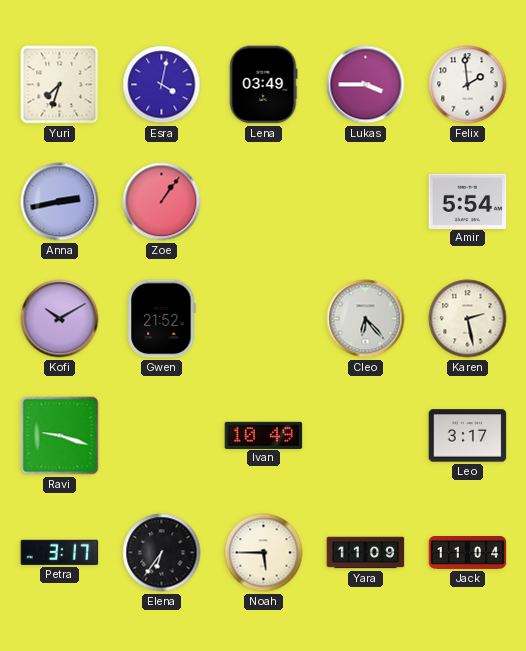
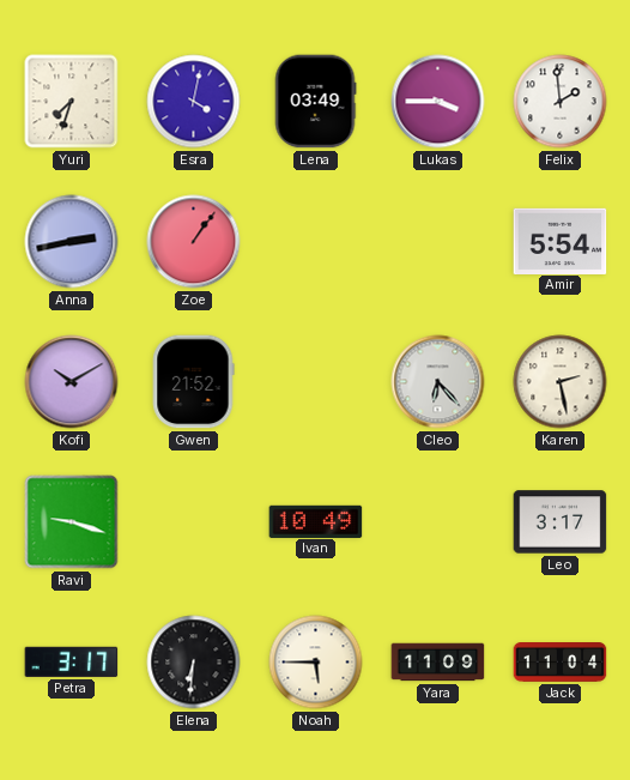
Elena: 6:36 -> 6:31 (194, 663)
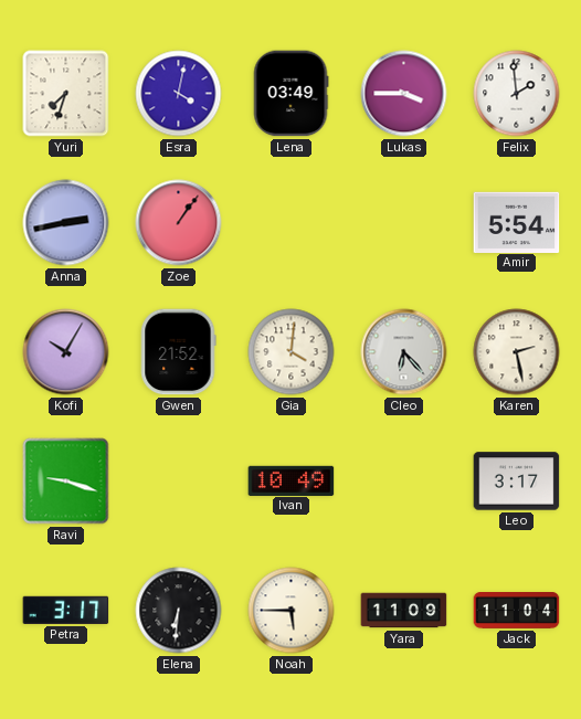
Kofi: 10:10 -> 10:05 (66, 352)
Gia: none -> 4:01 (292, 352)
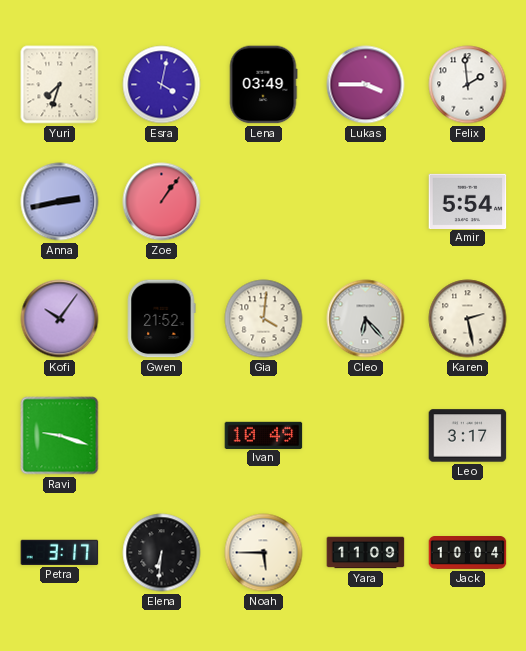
Kofi: 10:05 -> 10:06 (60, 319)
Jack: 11:04 -> 10:04 (468, 553)
